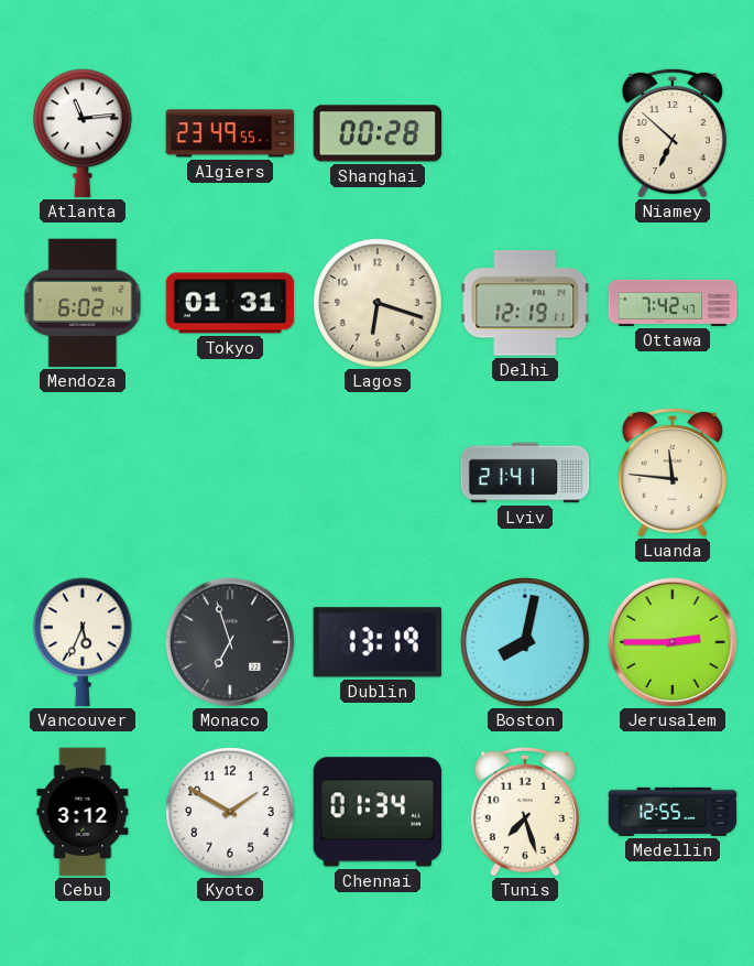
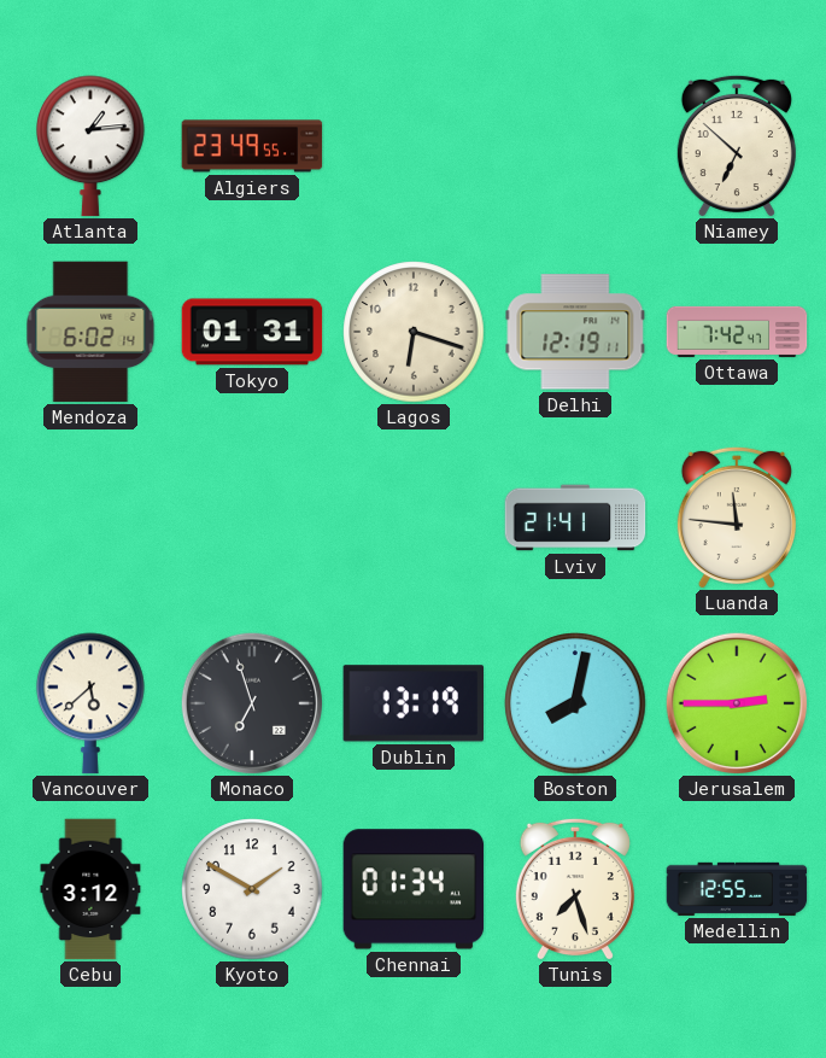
Atlanta: 11:14 -> 1:14 (90, 146)
Shanghai: 00:28 -> none (378, 133)
Vancouver: 5:34 -> 5:38 (90, 703)
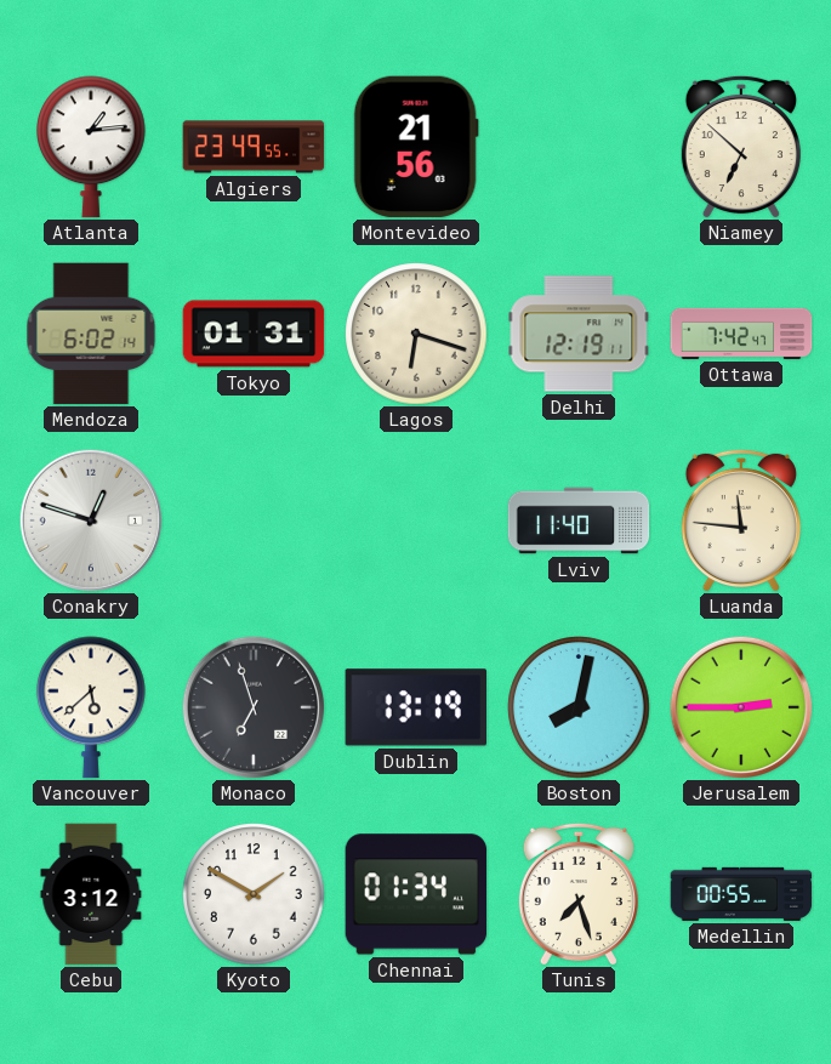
Montevideo: none -> 21:56 (416, 147)
Conakry: none -> 12:48 (90, 519)
Lviv: 21:41 -> 11:40 (579, 520)
Medellin: 12:55 -> 00:55 (741, 894)
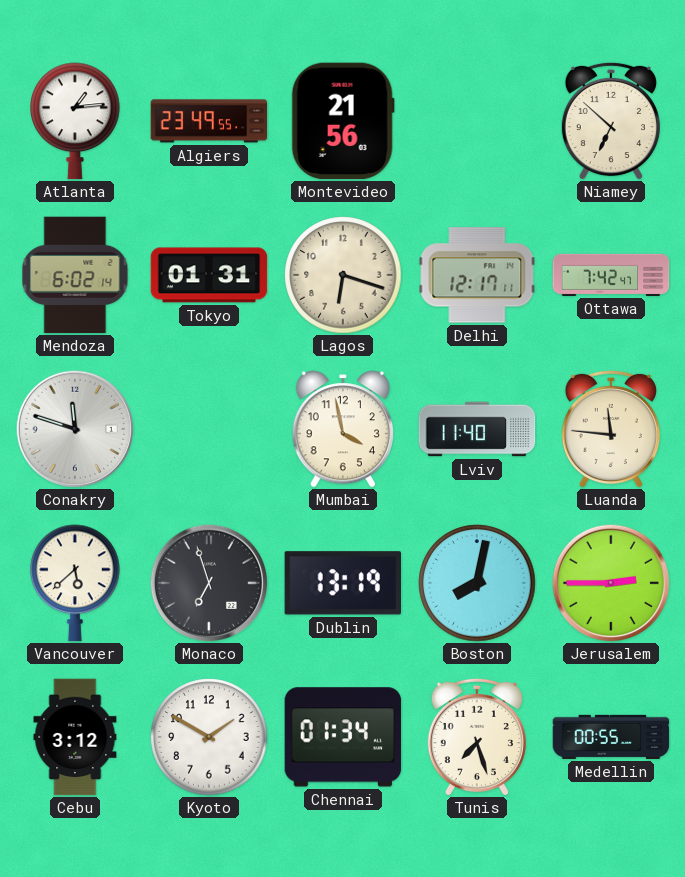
Delhi: 12:19 -> 12:17 (477, 275)
Conakry: 12:48 -> 11:48 (74, 428)
Mumbai: none -> 3:58 (343, 429)
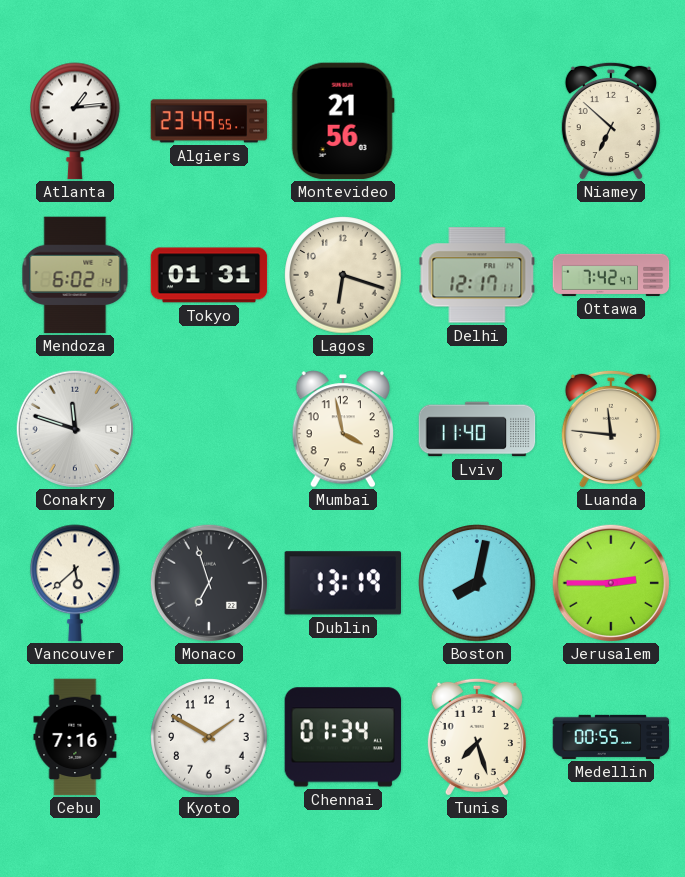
Cebu: 3:12 -> 7:16 (75, 737)
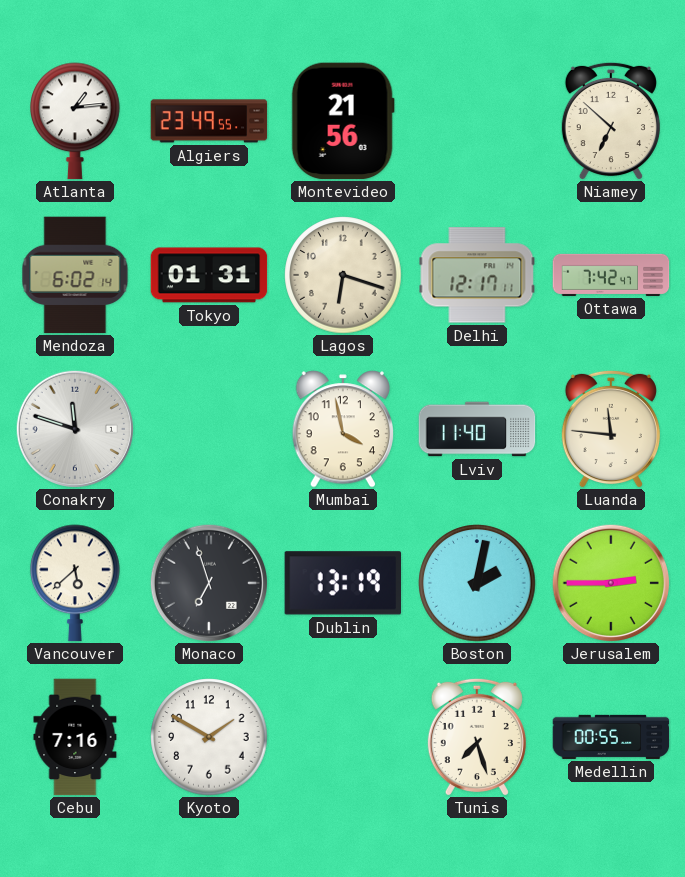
Boston: 8:02 -> 2:02 (477, 583)
Chennai: 01:34 -> none (343, 737)
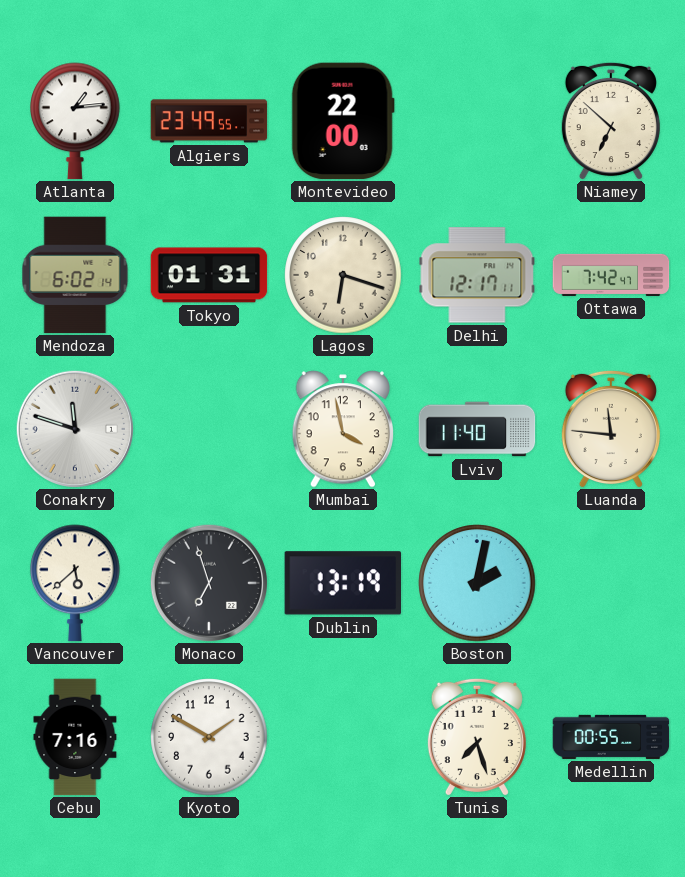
Montevideo: 21:56 -> 22:00 (343, 121)
Jerusalem: 2:45 -> none (610, 582)
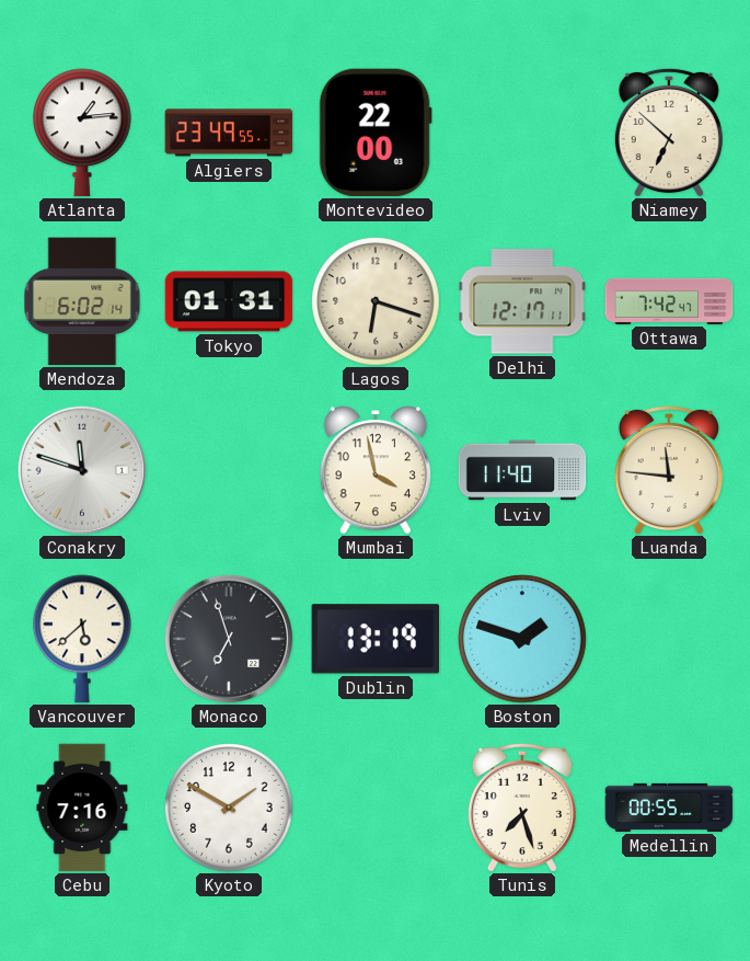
Boston: 2:02 -> 1:48 (522, 639)
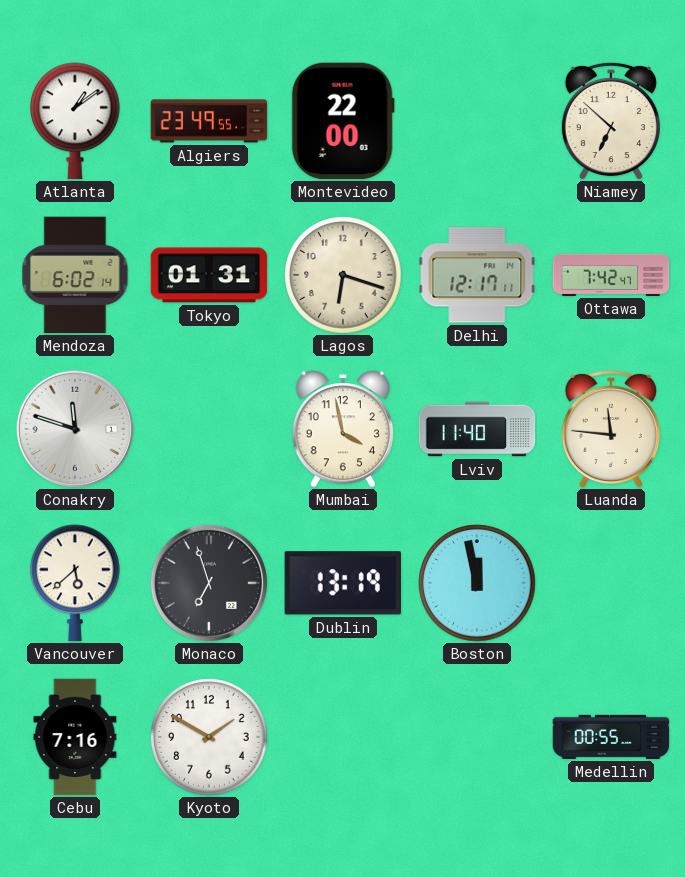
Atlanta: 1:14 -> 1:09 (75, 121)
Boston: 1:48 -> 11:58 (477, 583)
Tunis: 7:27 -> none (522, 808)
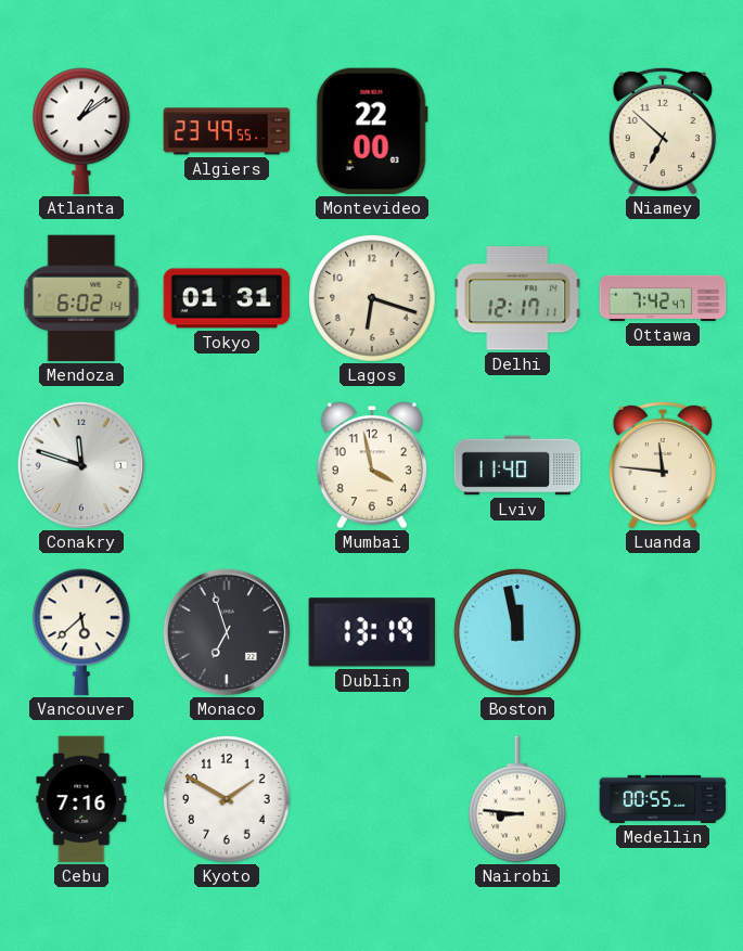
Nairobi: none -> 8:46 (517, 799)
